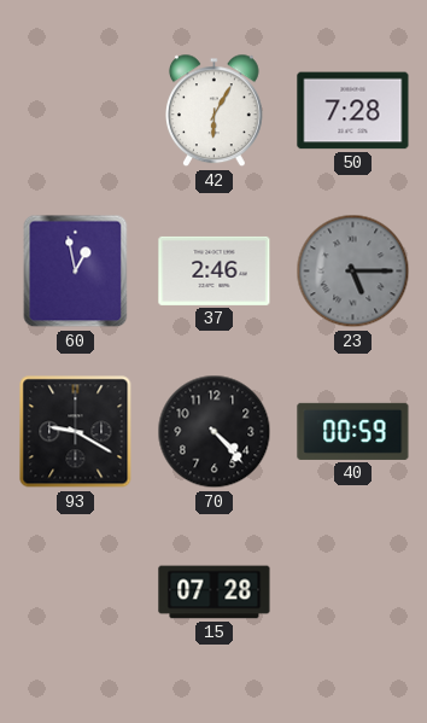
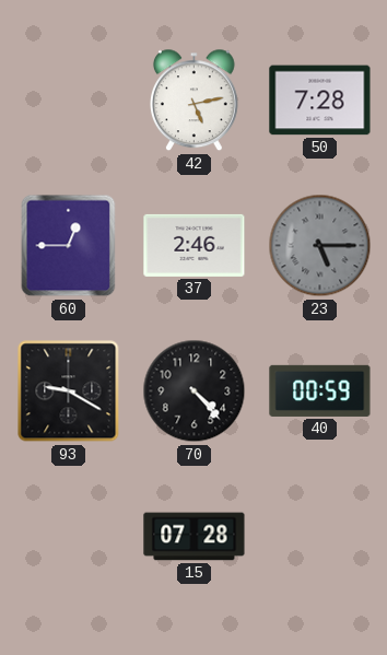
42: 6:05 -> 5:13 (195, 101)
60: 12:58 -> 12:45 (69, 246)
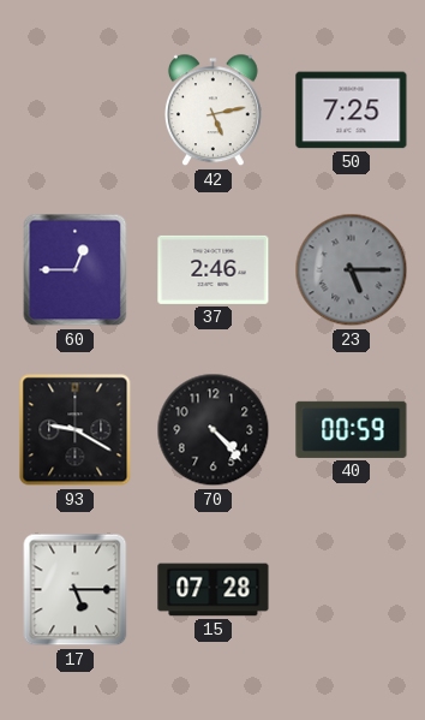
50: 7:28 -> 7:25 (352, 111)
17: none -> 5:15 (76, 590)
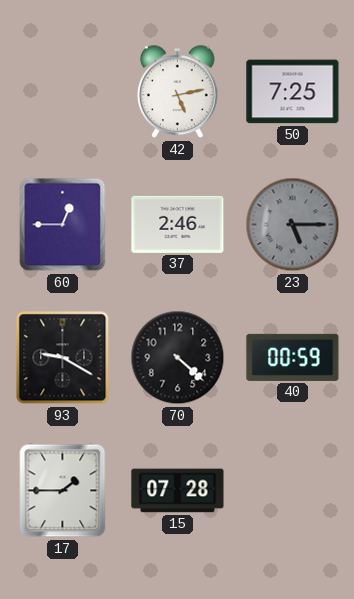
70: 4:23 -> 4:22 (178, 358)
17: 5:15 -> 1:45 (63, 491)
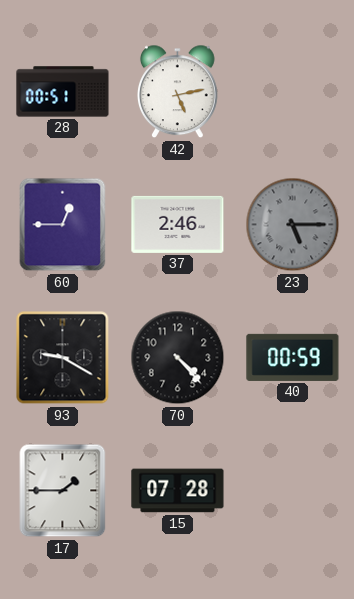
28: none -> 00:51 (63, 92)
50: 7:25 -> none (293, 92)
70: 4:22 -> 4:23 (178, 358)
